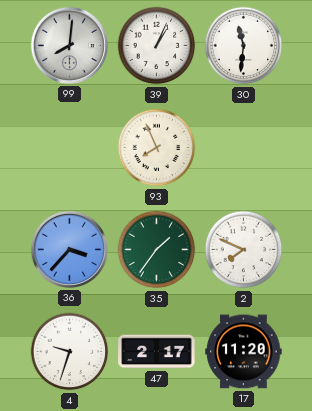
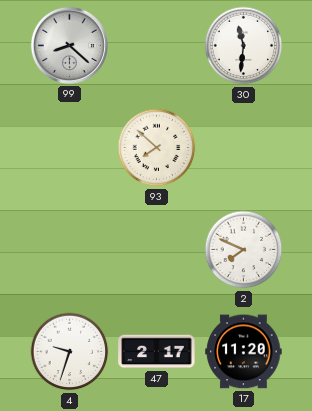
99: 8:01 -> 8:22 (69, 45)
39: 1:04 -> none (157, 46)
93: 7:56 -> 7:52 (157, 148)
36: 3:37 -> none (69, 249)
35: 1:36 -> none (157, 250)
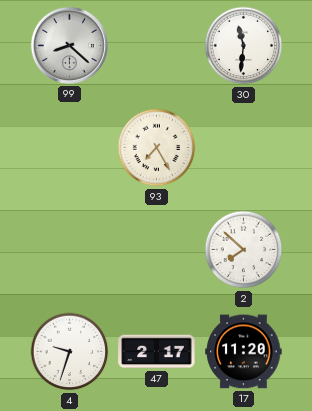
93: 7:52 -> 7:25 (157, 148)
2: 7:49 -> 7:52 (244, 250)
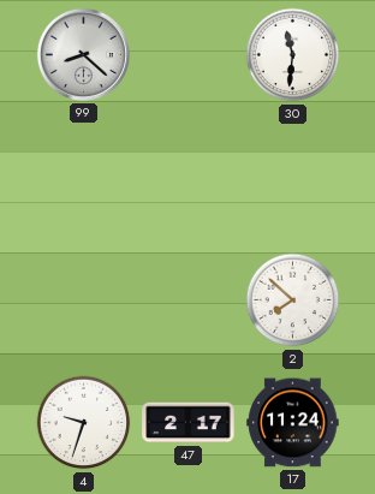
93: 7:25 -> none (157, 148)
17: 11:20 -> 11:24 (293, 423)
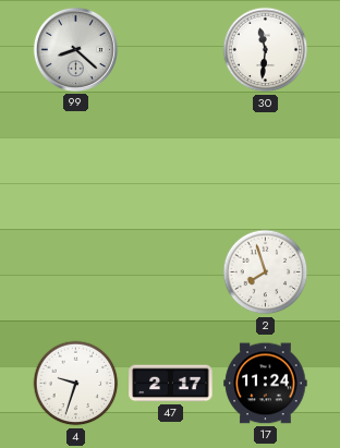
2: 7:52 -> 7:57 (266, 273)
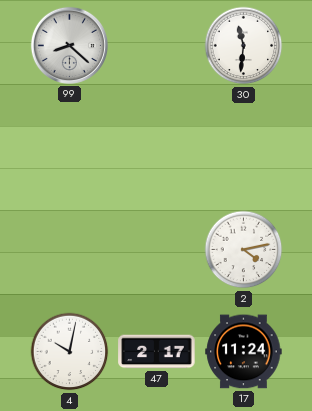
2: 7:57 -> 4:13 (244, 250)
4: 9:33 -> 10:02 (70, 352)
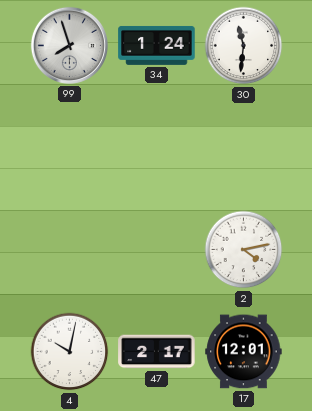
99: 8:22 -> 7:57 (69, 45)
34: none -> 1:24 (157, 45)
17: 11:24 -> 12:01 (244, 352)
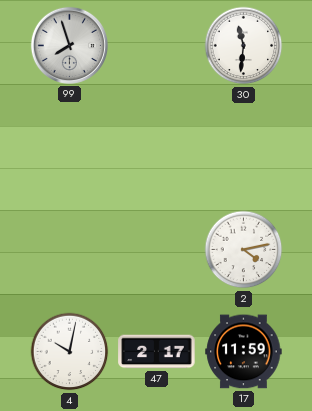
34: 1:24 -> none (157, 45)
17: 12:01 -> 11:59 (244, 352)
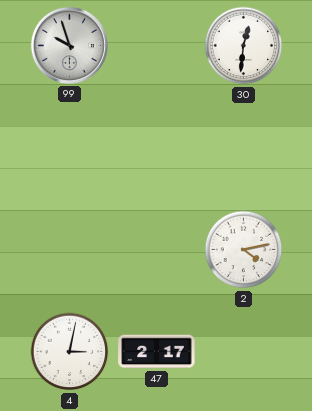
99: 7:57 -> 9:57 (69, 45)
30: 11:31 -> 12:31 (244, 46)
4: 10:02 -> 3:02 (70, 352)
17: 11:59 -> none (244, 352)
